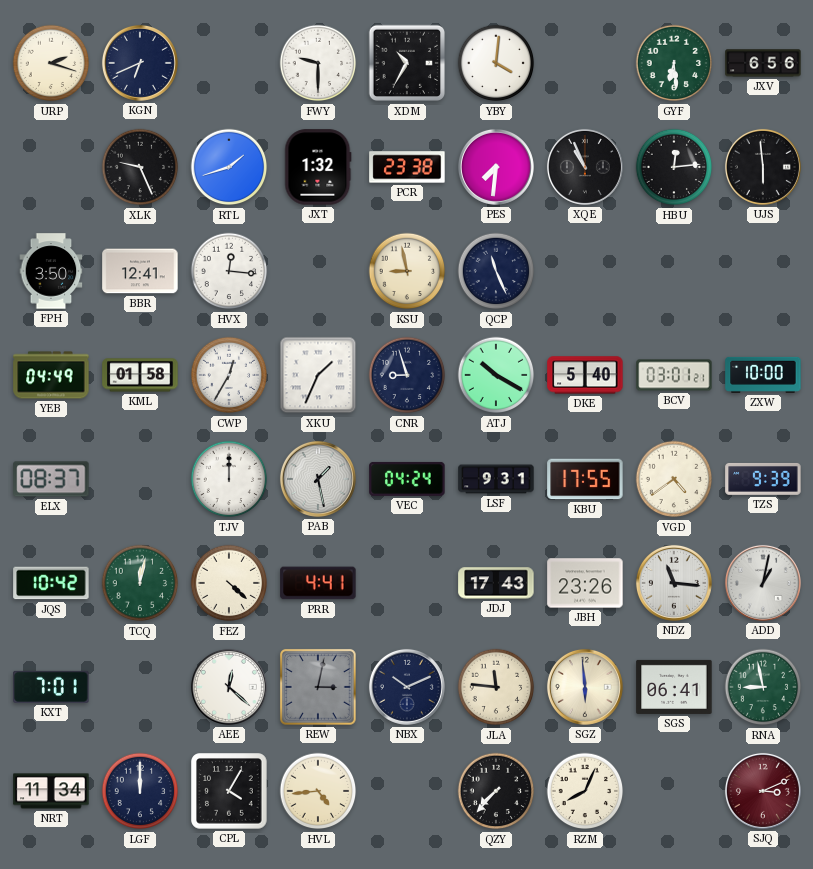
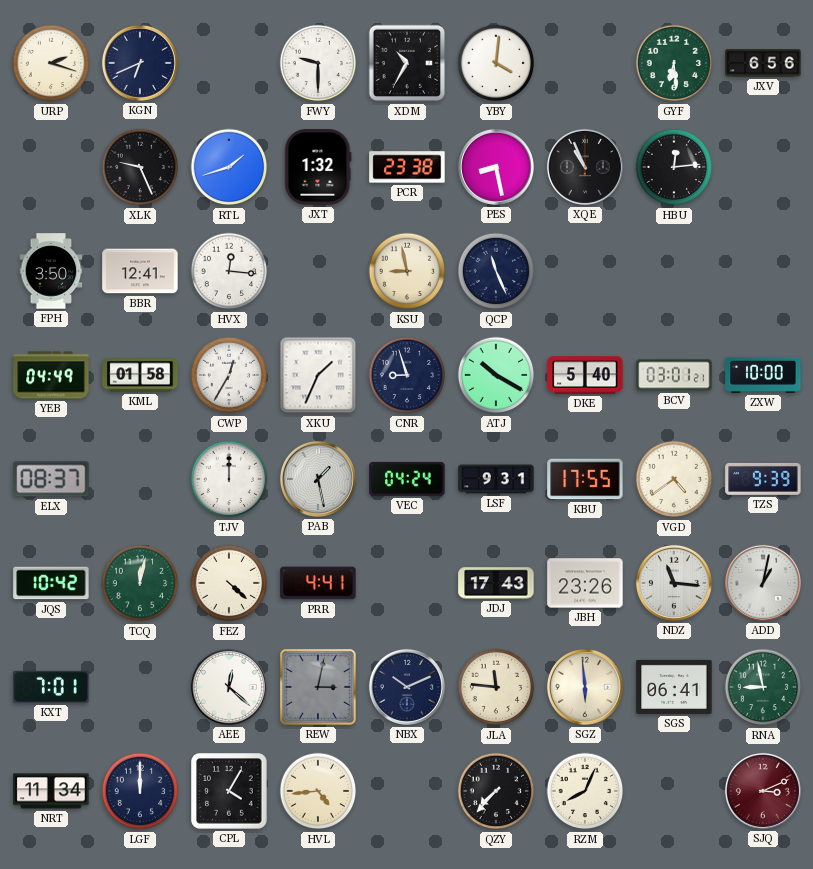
PES: 7:31 -> 8:28 (496, 167)
UJS: 5:59 -> none (763, 167)
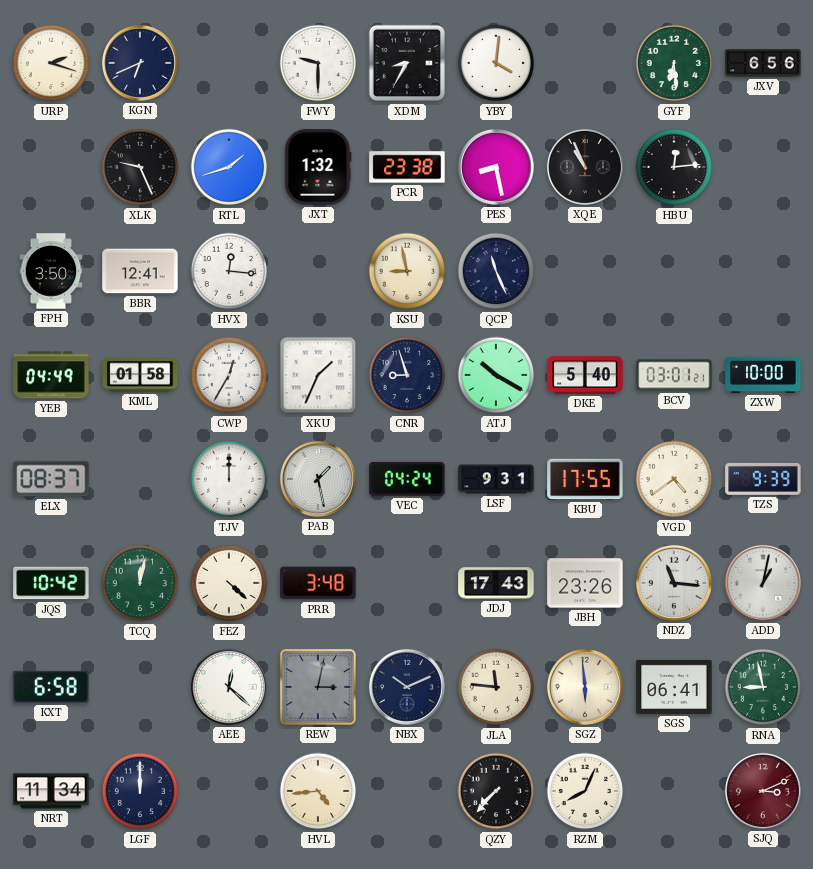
XDM: 10:35 -> 8:35 (407, 63)
PRR: 4:41 -> 3:48 (318, 583)
KXT: 7:01 -> 6:58 (51, 687)
CPL: 4:05 -> none (229, 791)
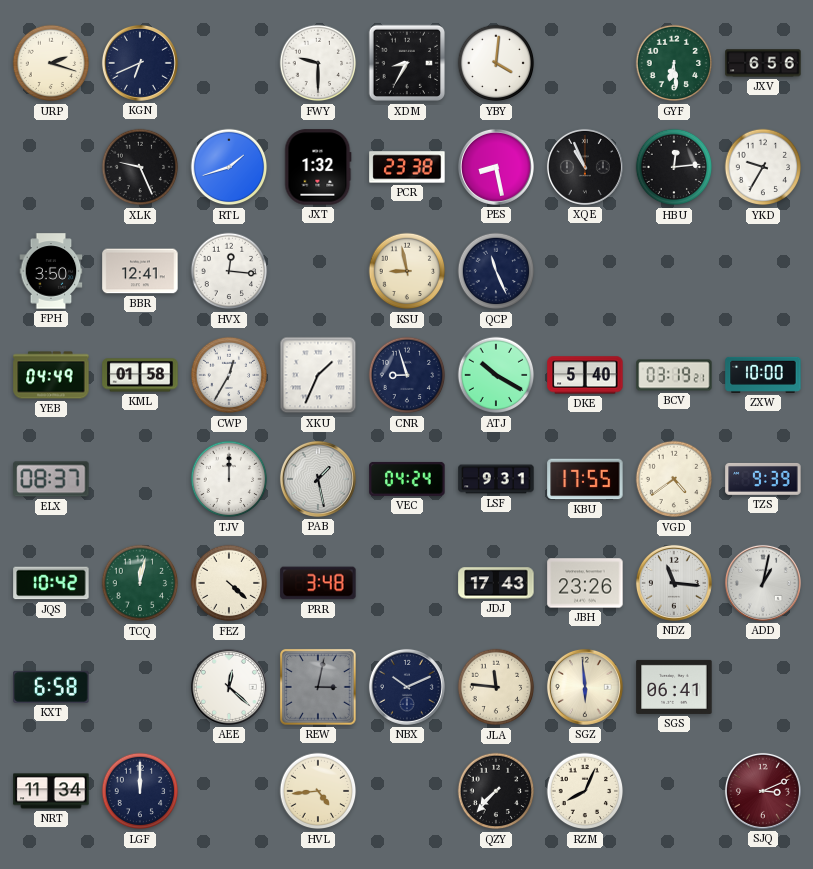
YKD: none -> 9:35 (763, 167)
BCV: 03:01 -> 03:19 (674, 375)
RNA: 8:58 -> none (763, 687)
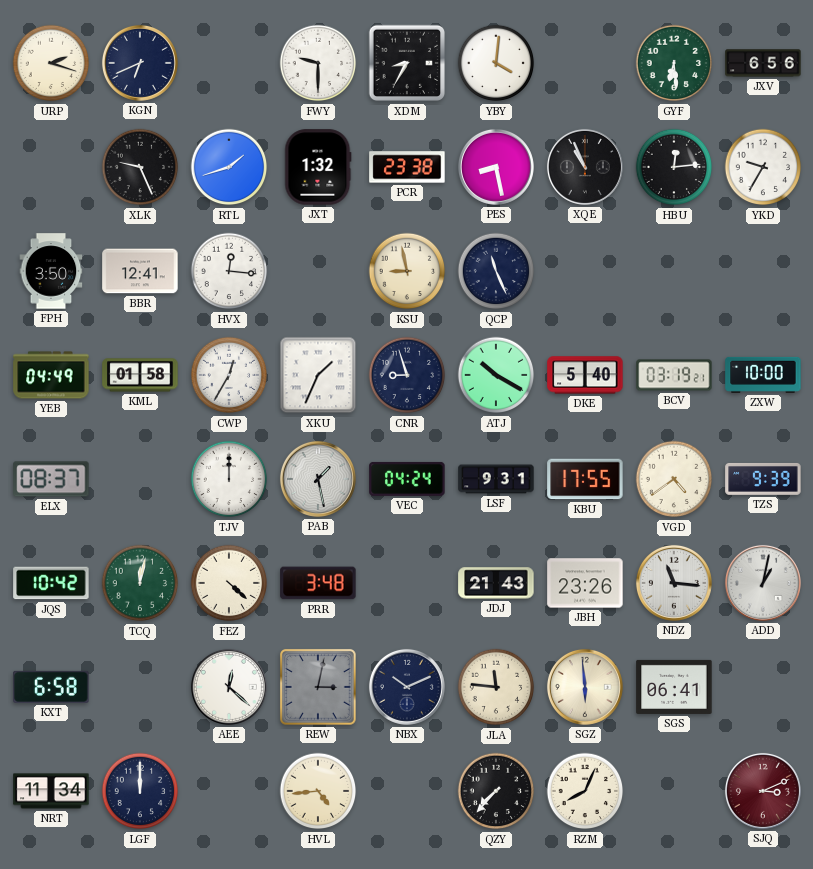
JDJ: 17:43 -> 21:43 (496, 583)
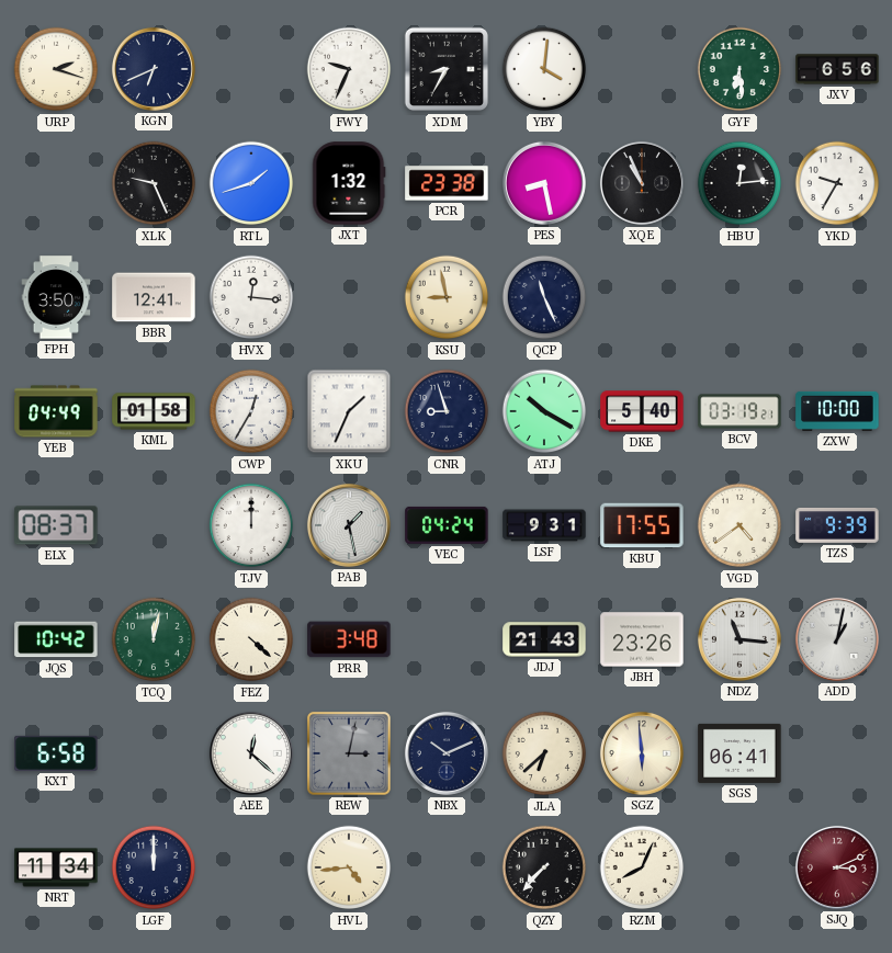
FWY: 9:30 -> 9:34 (349, 69)
JLA: 11:46 -> 6:38 (544, 753)
